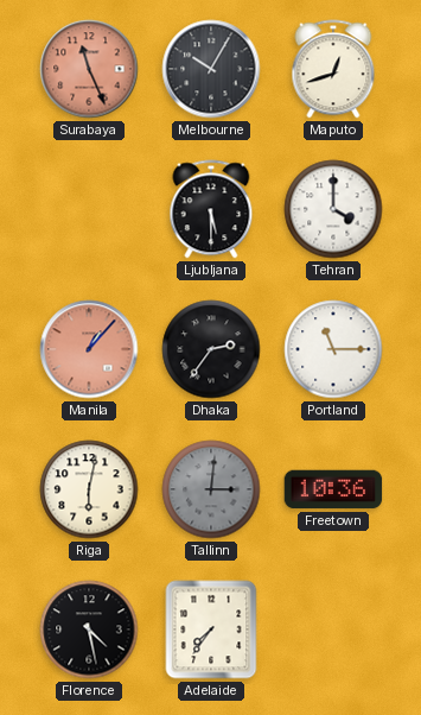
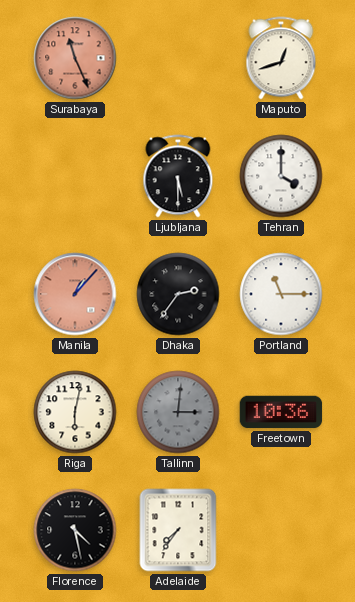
Melbourne: 10:05 -> none (211, 69)
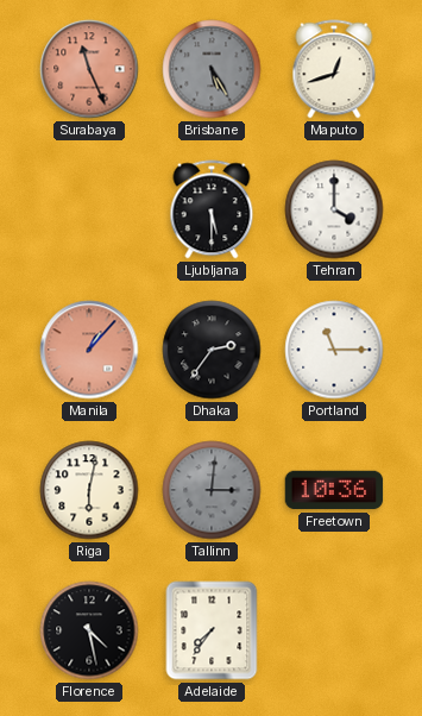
Brisbane: none -> 5:25 (212, 69)
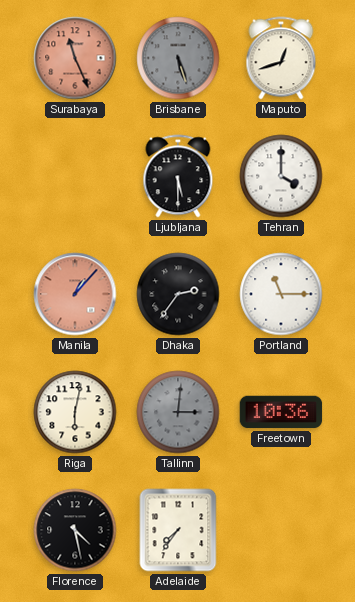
Brisbane: 5:25 -> 5:27 (178, 58)
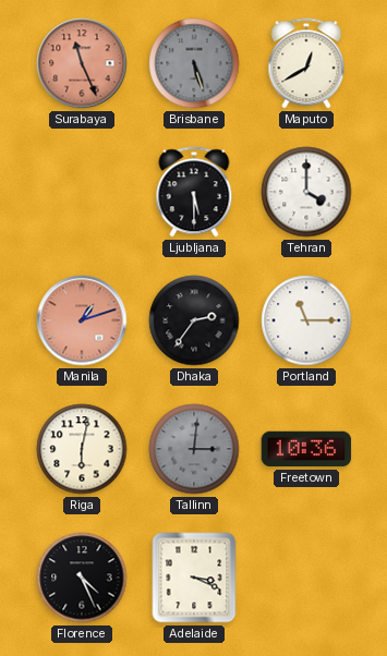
Maputo: 12:42 -> 12:40 (306, 63)
Manila: 1:07 -> 1:12 (82, 320)
Florence: 4:28 -> 4:26 (82, 578)
Adelaide: 7:36 -> 3:19 (194, 578)
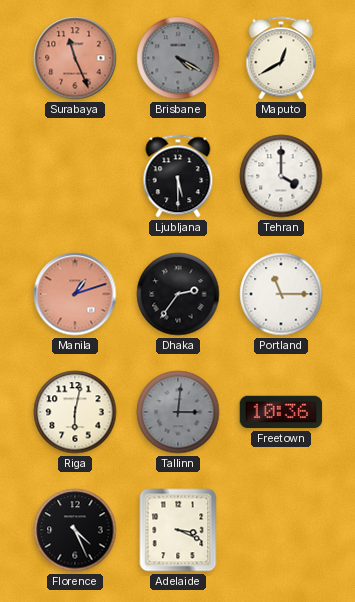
Brisbane: 5:27 -> 4:20 (178, 58)
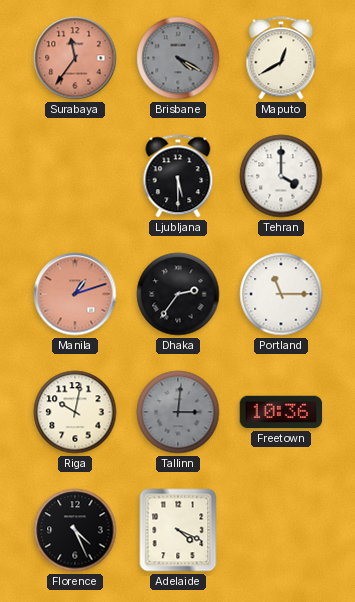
Surabaya: 11:26 -> 11:36 (75, 58)
Riga: 6:02 -> 10:02 (75, 412)
Adelaide: 3:19 -> 4:19 (178, 530)
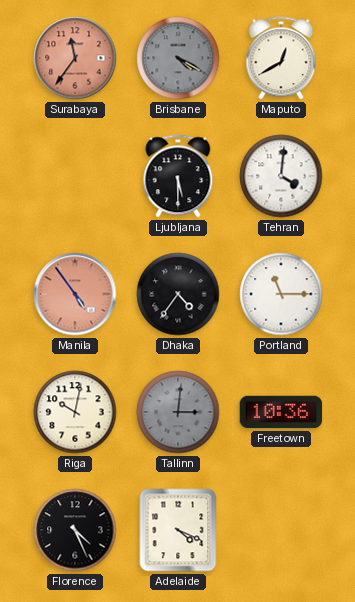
Tehran: 4:00 -> 4:01 (281, 176)
Manila: 1:12 -> 4:54 (75, 294)
Dhaka: 2:36 -> 4:36 (178, 294)
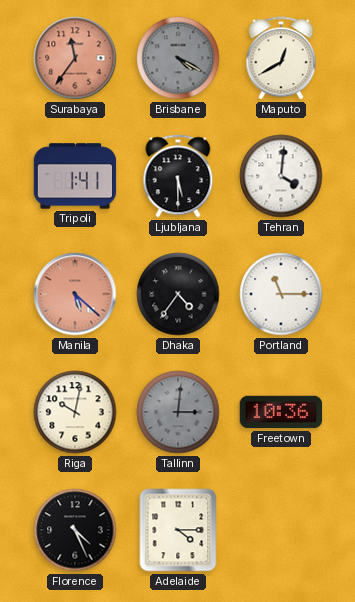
Tripoli: none -> 1:41 (75, 176)
Manila: 4:54 -> 5:22 (75, 294)
Adelaide: 4:19 -> 4:15 (178, 530)
